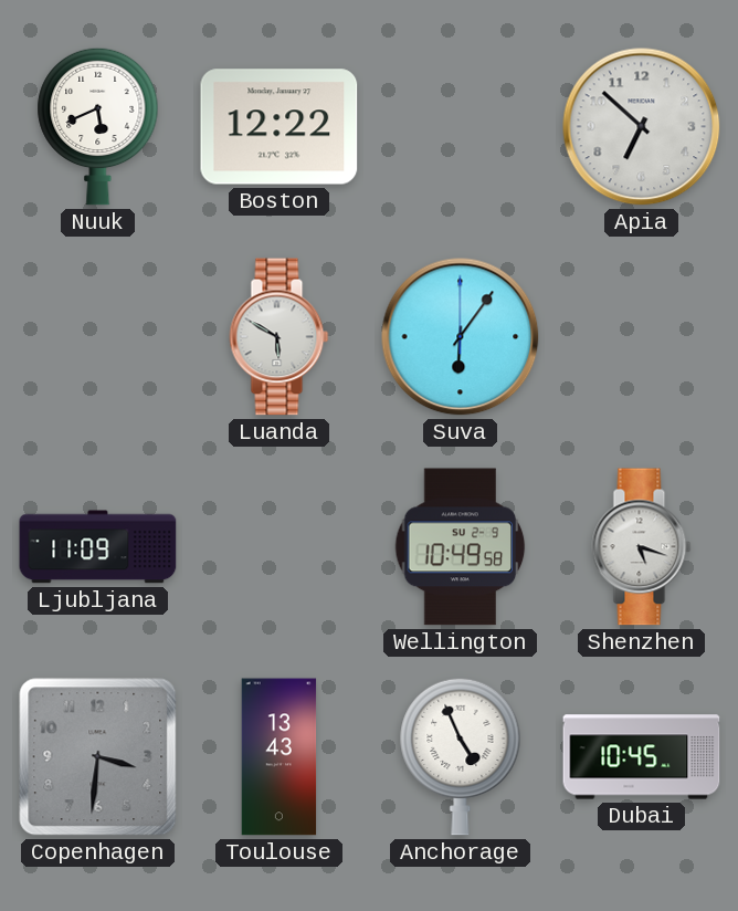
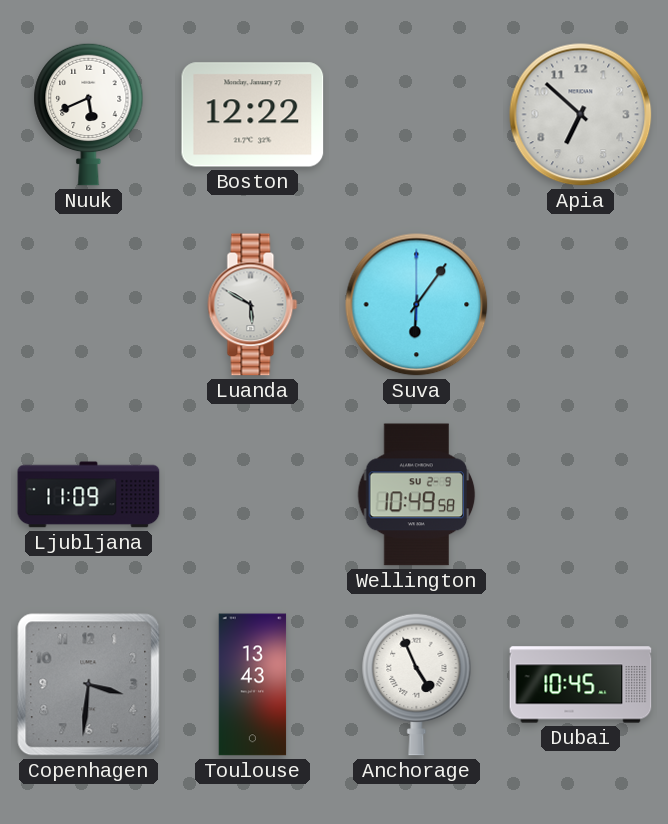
Shenzhen: 5:18 -> none (642, 547)
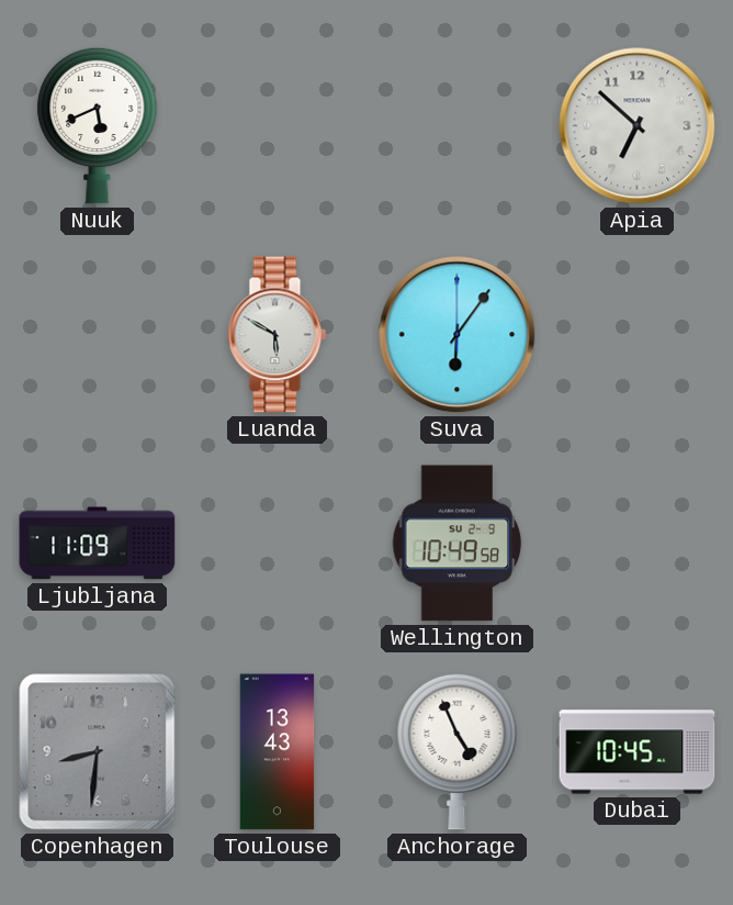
Boston: 12:22 -> none (253, 115)
Copenhagen: 3:31 -> 8:31 (98, 752)
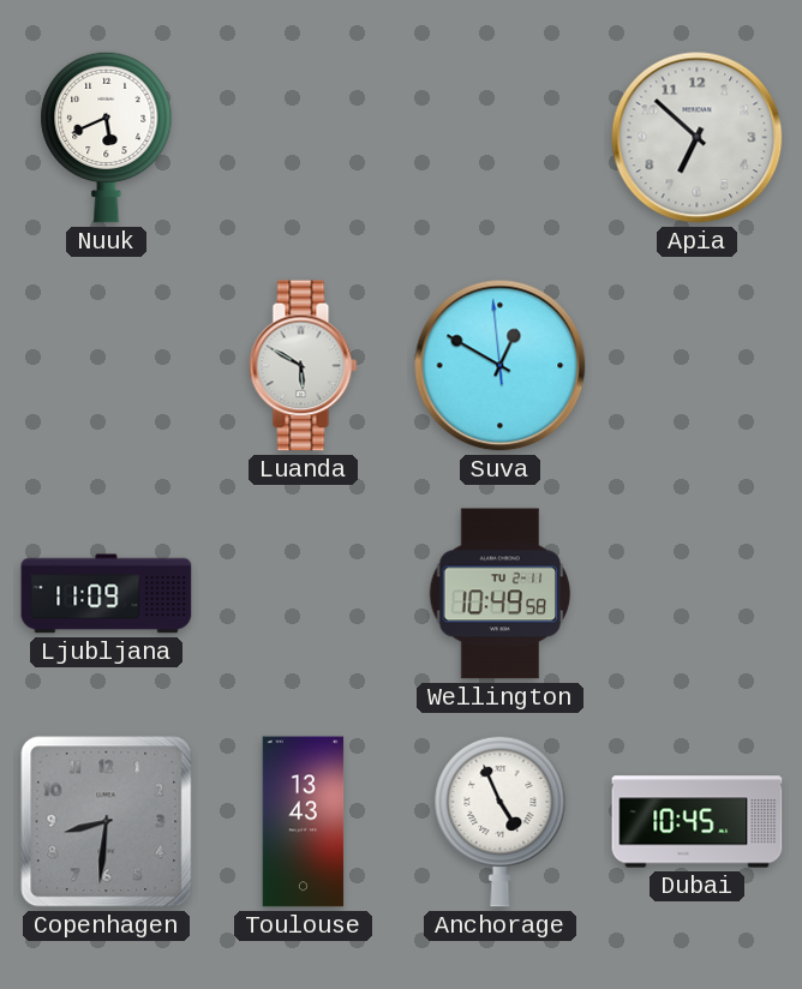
Suva: 6:06 -> 12:49 (501, 366)
Wellington date: SU 2-9 -> TU 2-11 (501, 594)
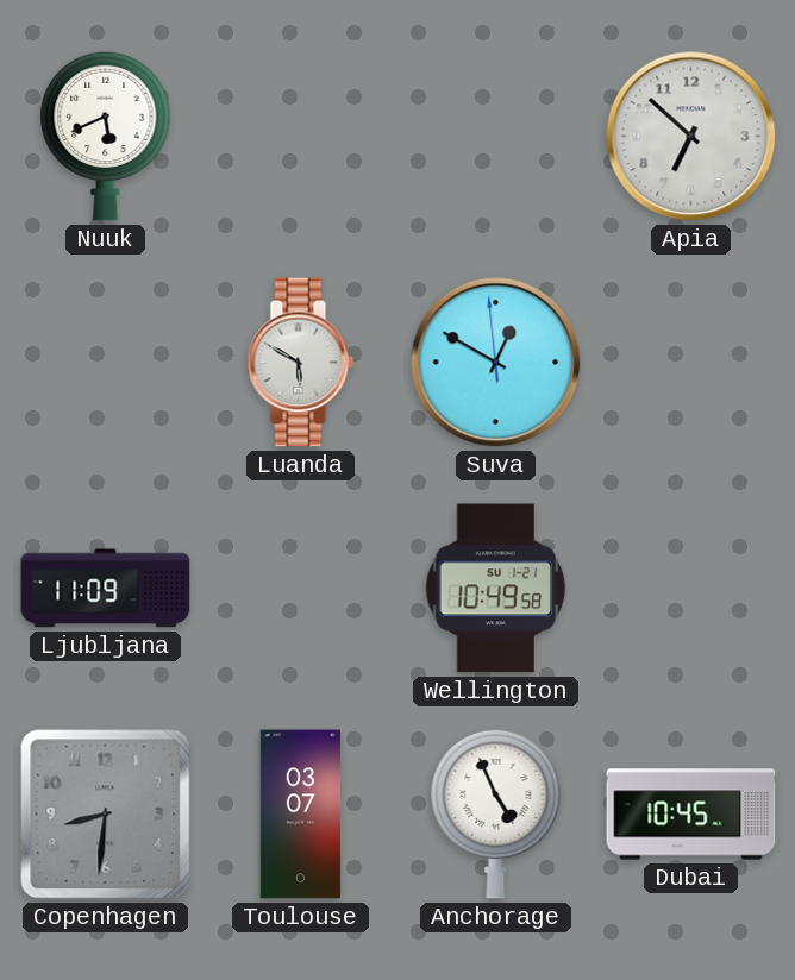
Wellington date: TU 2-11 -> SU 1-21 (496, 589)
Toulouse: 13:43 -> 03:07 (301, 815)
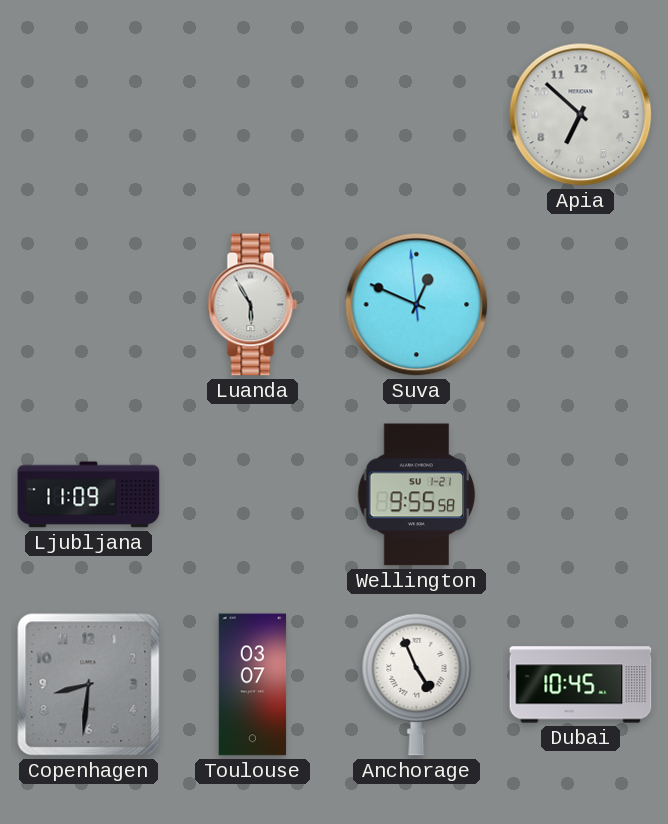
Nuuk: 5:41 -> none (106, 136)
Luanda: 5:50 -> 5:55 (253, 305)
Suva: 12:49 -> 12:48 (417, 305)
Wellington: 10:49 -> 9:55 (417, 495)
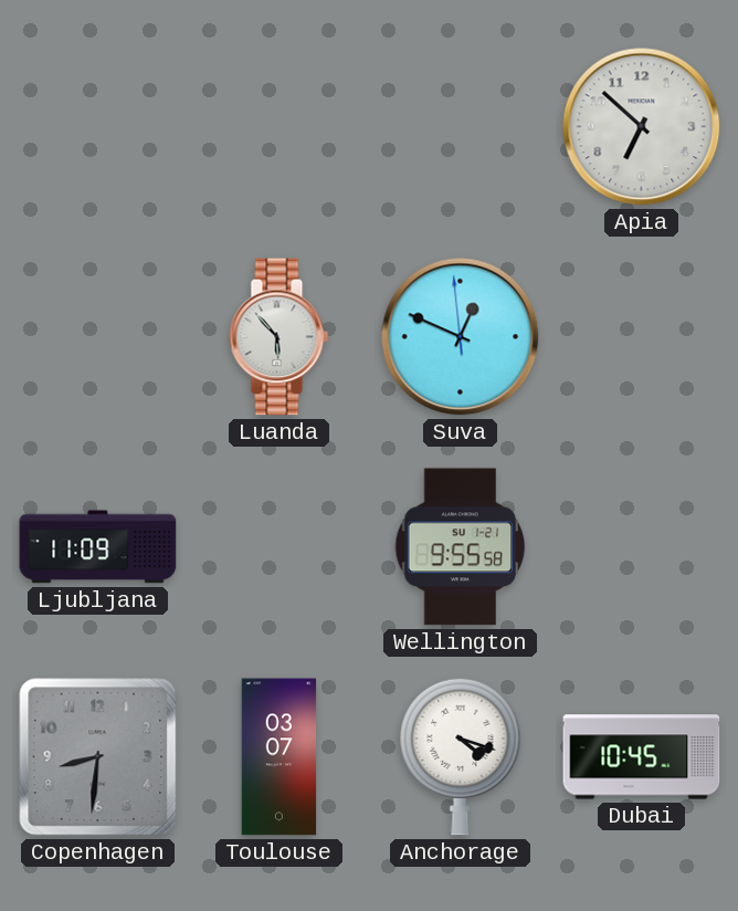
Luanda: 5:55 -> 5:53 (280, 337)
Anchorage: 4:56 -> 4:18 (461, 756)
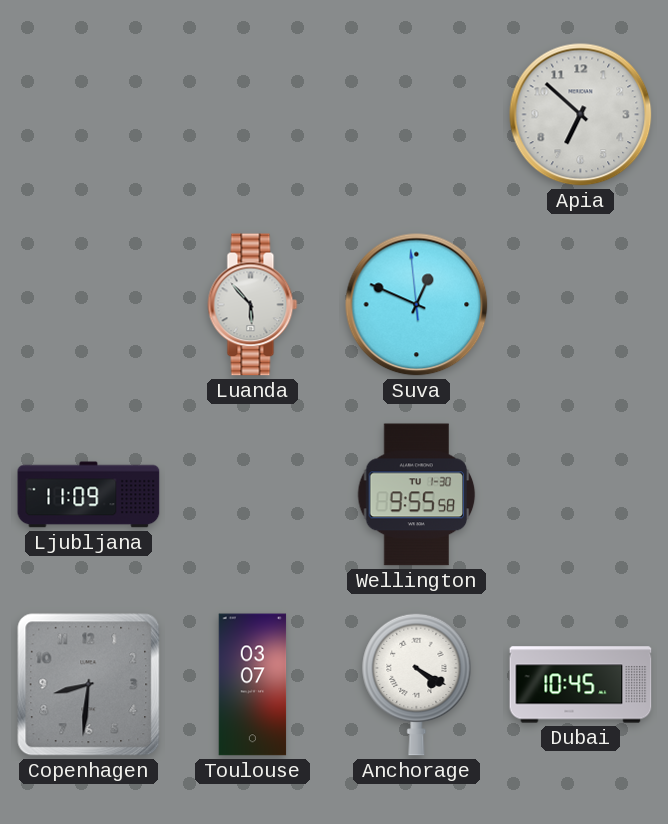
Wellington date: SU 1-21 -> TU 1-30 (417, 495)
Anchorage: 4:18 -> 4:20 (417, 684)
